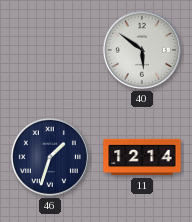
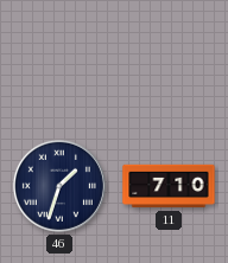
40: 5:51 -> none (142, 50)
11: 12:14 -> 7:10 (169, 186)
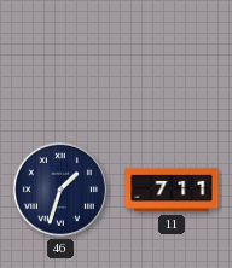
11: 7:10 -> 7:11 (172, 190)
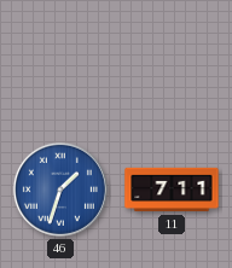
46 dial: navy -> blue (60, 190)
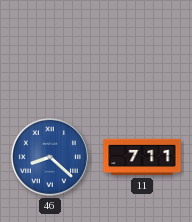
46: 1:33 -> 8:22 (50, 157)
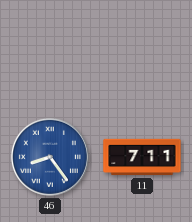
46: 8:22 -> 8:24 (50, 157)
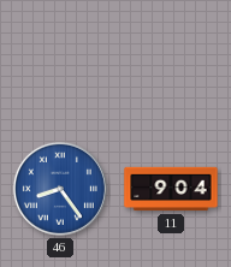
11: 7:11 -> 9:04 (171, 189)
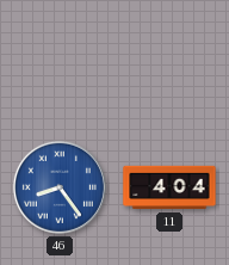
11: 9:04 -> 4:04 (169, 187)
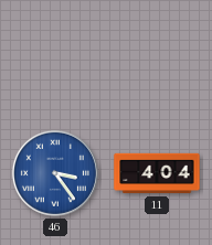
46: 8:24 -> 3:24 (55, 173)
